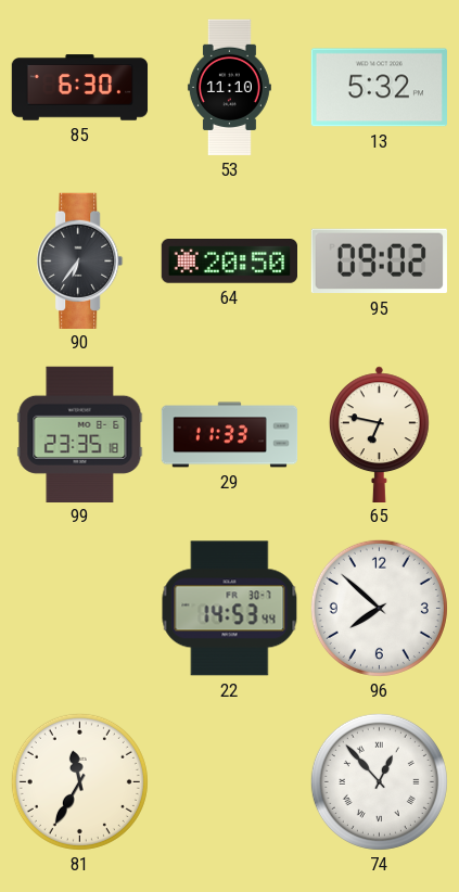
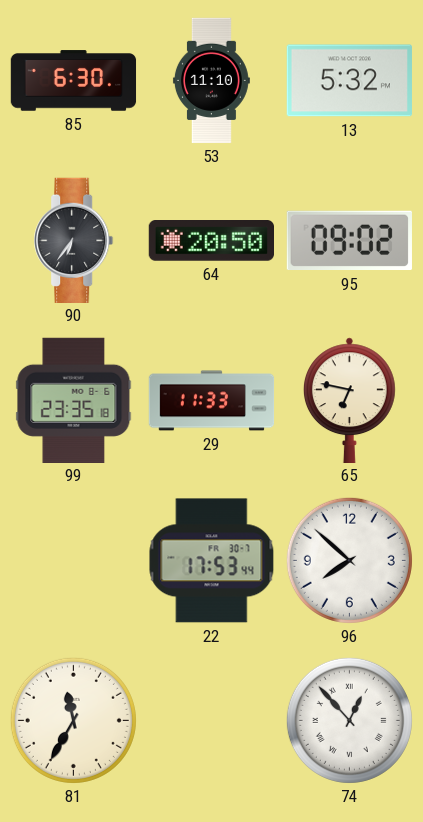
22: 14:53 -> 17:53 (212, 561)
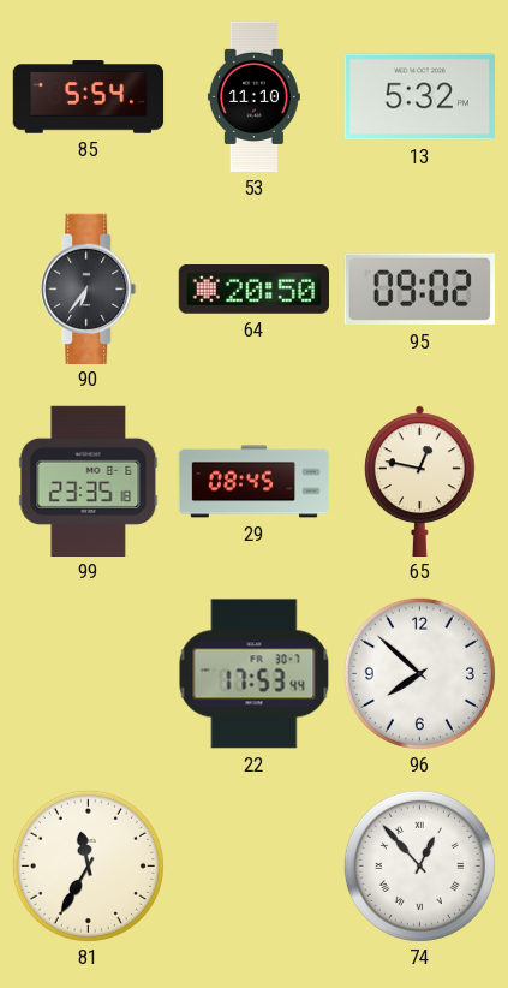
85: 6:30 -> 5:54 (89, 97)
29: 11:33 -> 08:45 (255, 482)
65: 6:47 -> 12:47 (419, 481)
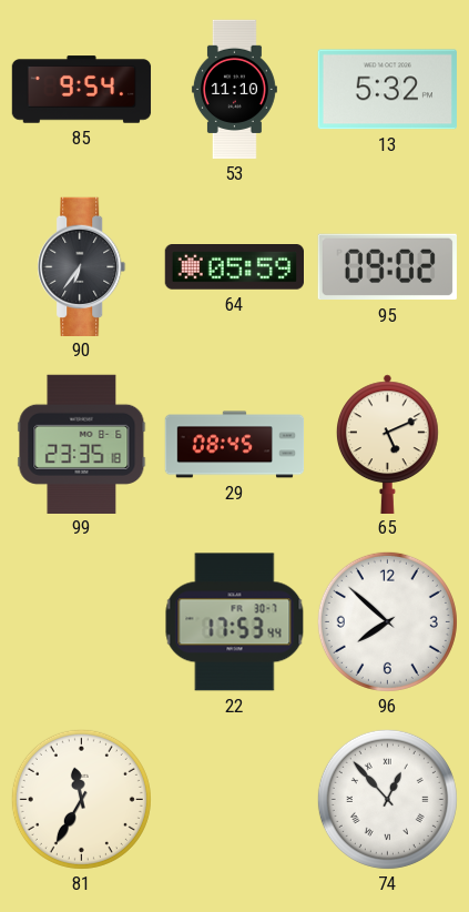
85: 5:54 -> 9:54 (82, 90)
64: 20:50 -> 05:59 (234, 267)
65: 12:47 -> 5:11 (387, 444)
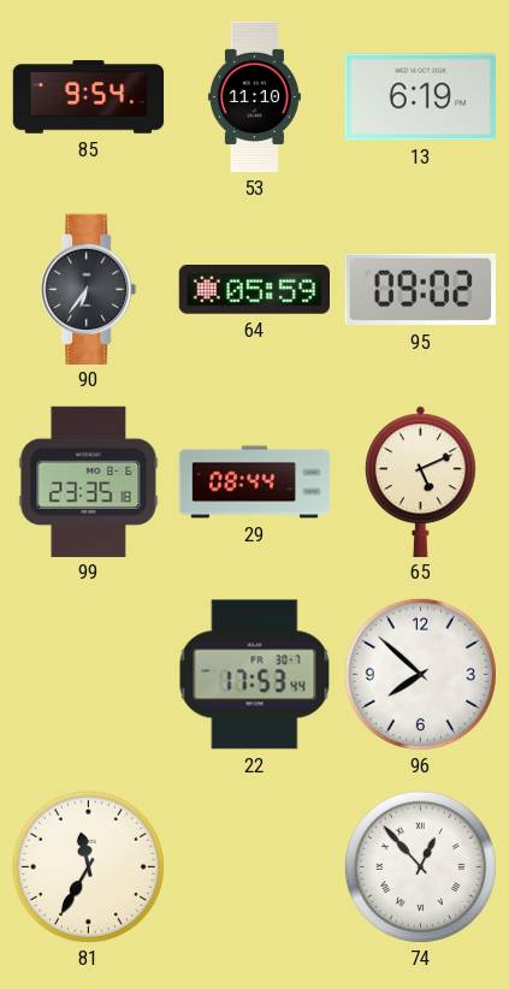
13: 5:32 -> 6:19 (420, 97)
29: 08:45 -> 08:44 (255, 482)
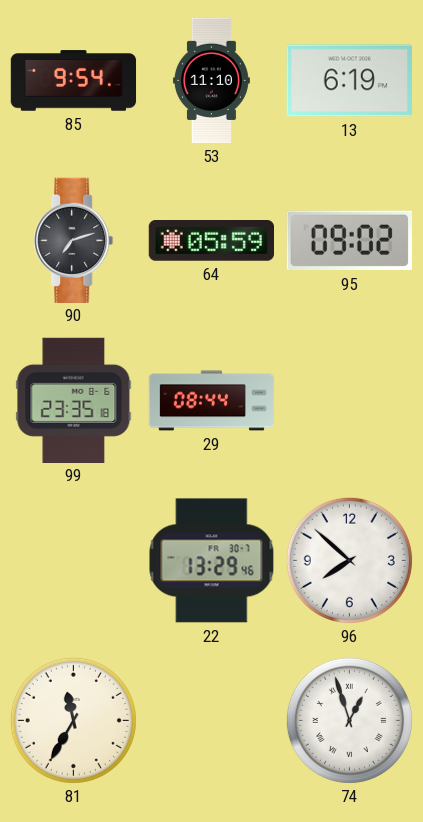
90: 6:36 -> 7:12 (74, 240)
65: 5:11 -> none (420, 481)
22: 17:53 -> 13:29 (212, 561)
74: 12:53 -> 12:57 (349, 720)
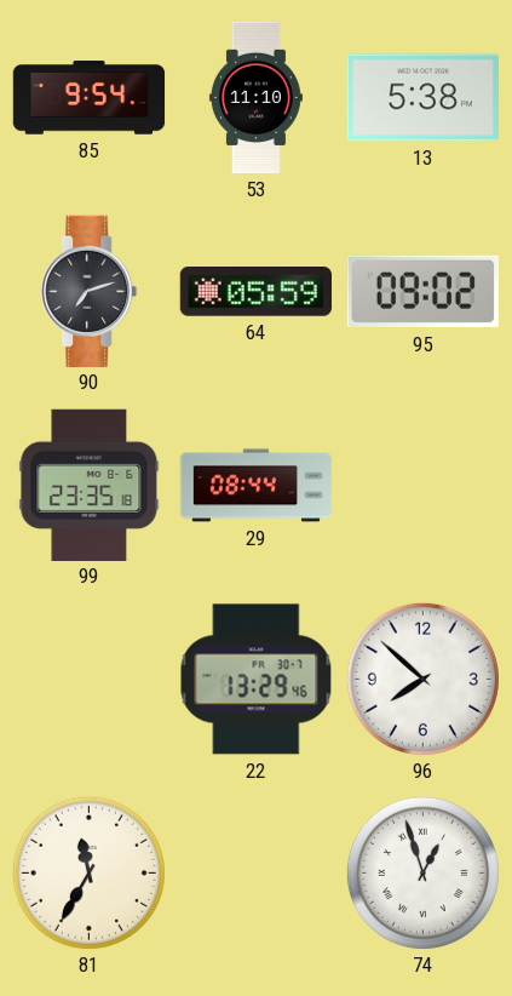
13: 6:19 -> 5:38 (422, 98)
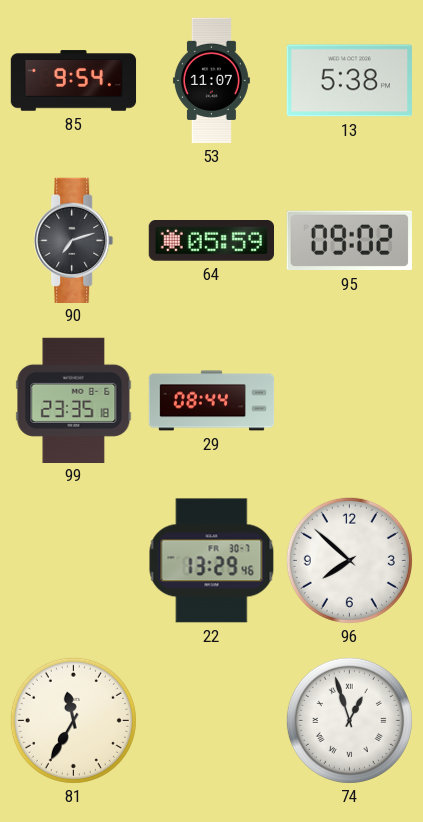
53: 11:10 -> 11:07 (211, 81)
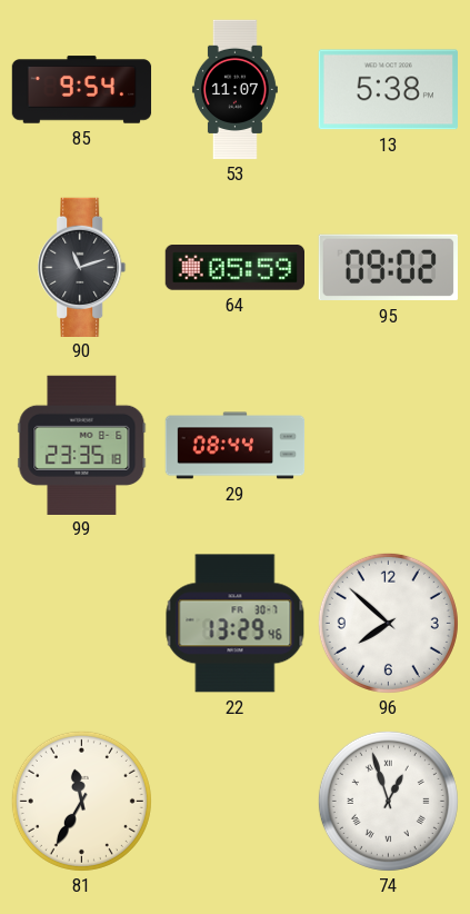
90: 7:12 -> 11:12 (82, 267)
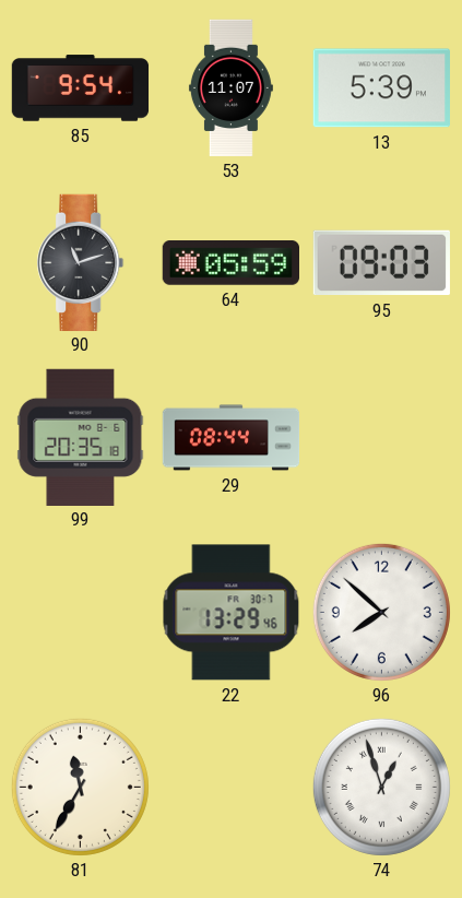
13: 5:38 -> 5:39 (381, 88)
95: 09:02 -> 09:03 (381, 263)
99: 23:35 -> 20:35 (81, 437)
